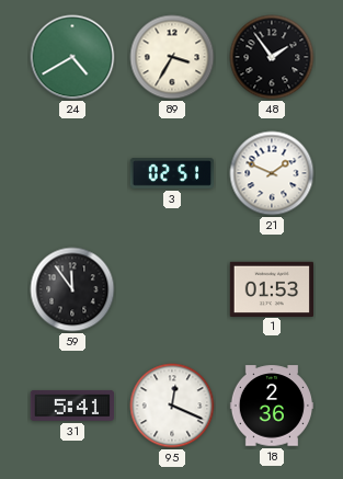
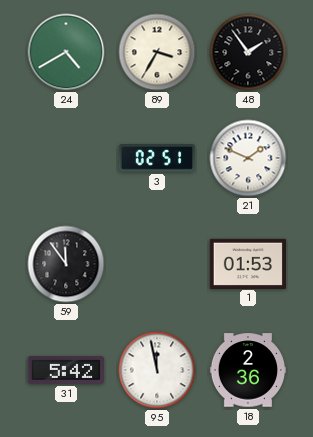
31: 5:41 -> 5:42 (65, 370)
95: 12:19 -> 11:58 (157, 370)
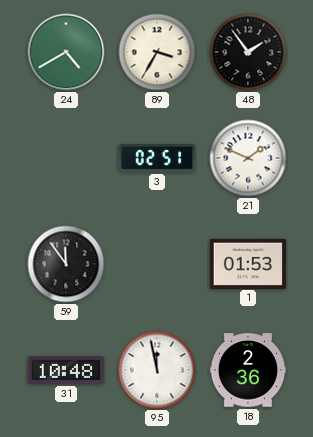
31: 5:42 -> 10:48 (65, 370)
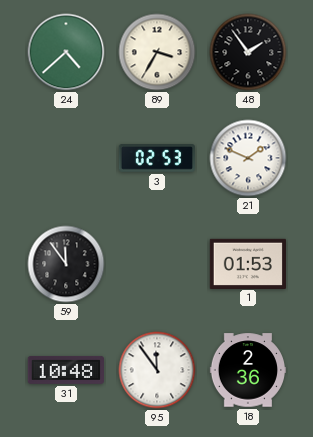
24: 4:40 -> 4:38 (66, 52)
3: 02:51 -> 02:53 (156, 159)
95: 11:58 -> 11:54 (157, 370)
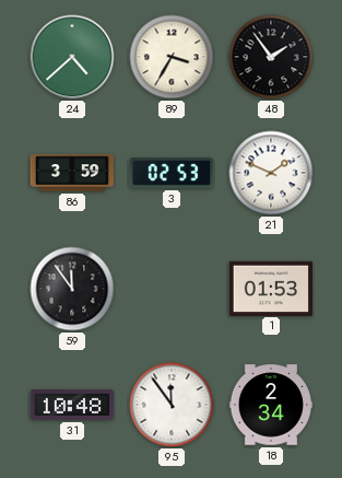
86: none -> 3:59 (71, 173)
18: 2:36 -> 2:34 (270, 405)
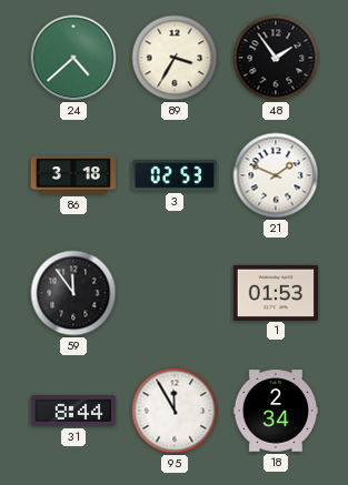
86: 3:59 -> 3:18 (72, 175)
31: 10:48 -> 8:44 (72, 411)
95: 11:54 -> 11:55 (175, 411)
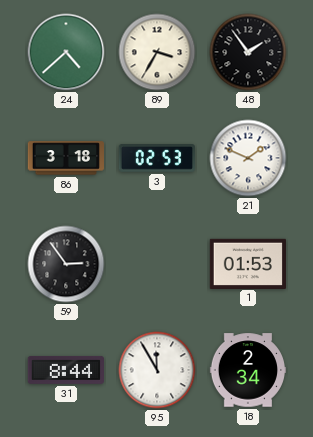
59: 11:54 -> 2:54 (66, 264)
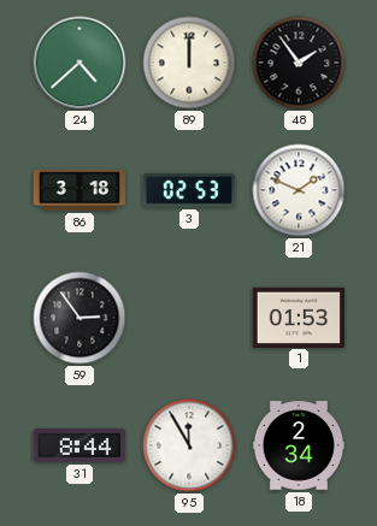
89: 3:35 -> 12:00 (189, 63)
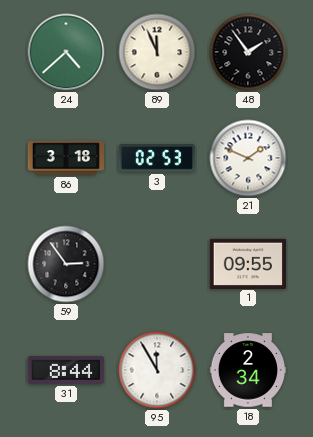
89: 12:00 -> 11:56 (157, 52)
1: 01:53 -> 09:55 (247, 263)
